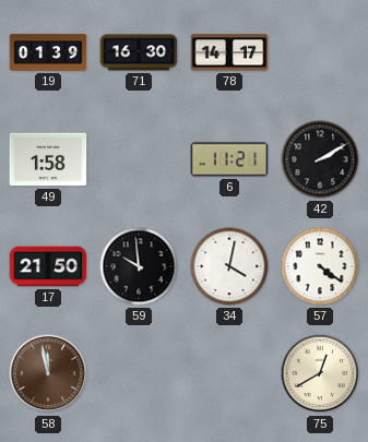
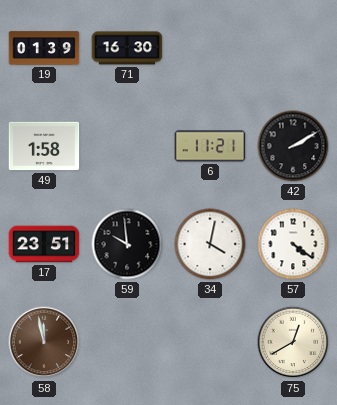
78: 14:17 -> none (229, 52)
17: 21:50 -> 23:51 (44, 244)
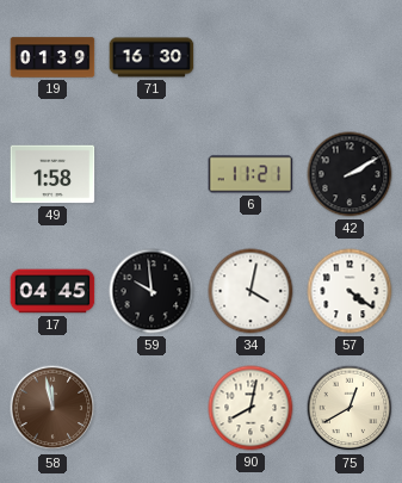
17: 23:51 -> 04:45 (52, 291)
90: none -> 8:02 (251, 408)
